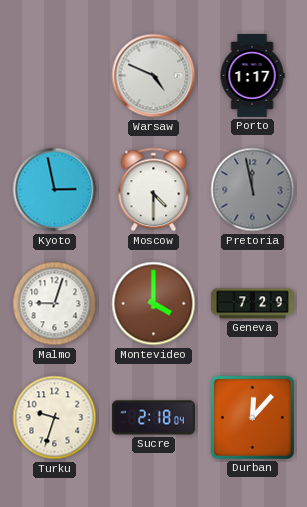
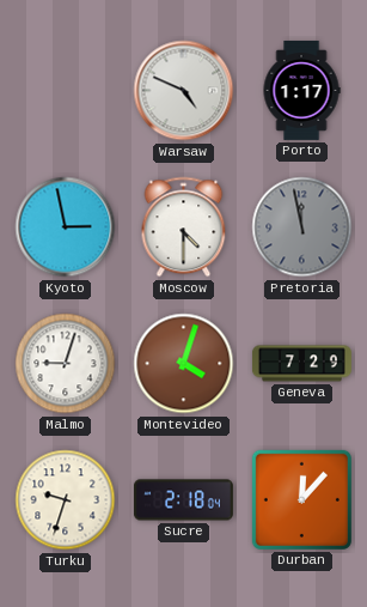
Montevideo: 4:00 -> 4:03 (184, 364)
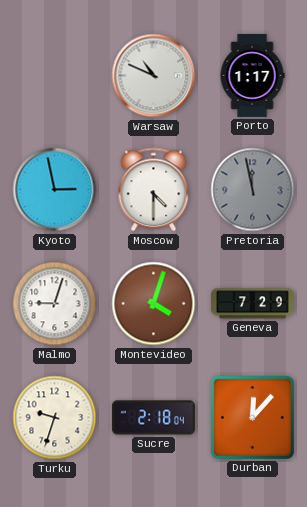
Warsaw: 4:49 -> 10:49 (154, 76)
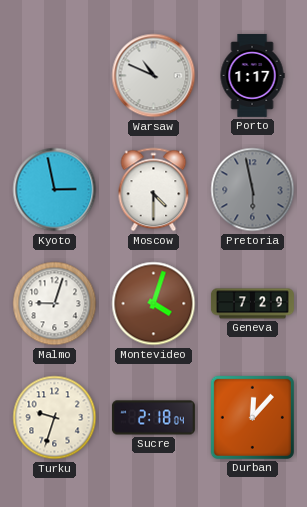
Pretoria: 11:58 -> 5:58 (253, 190)
